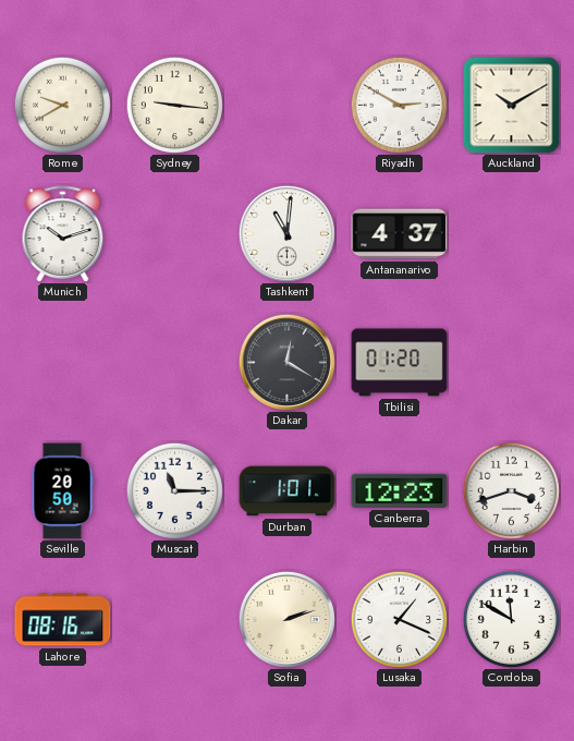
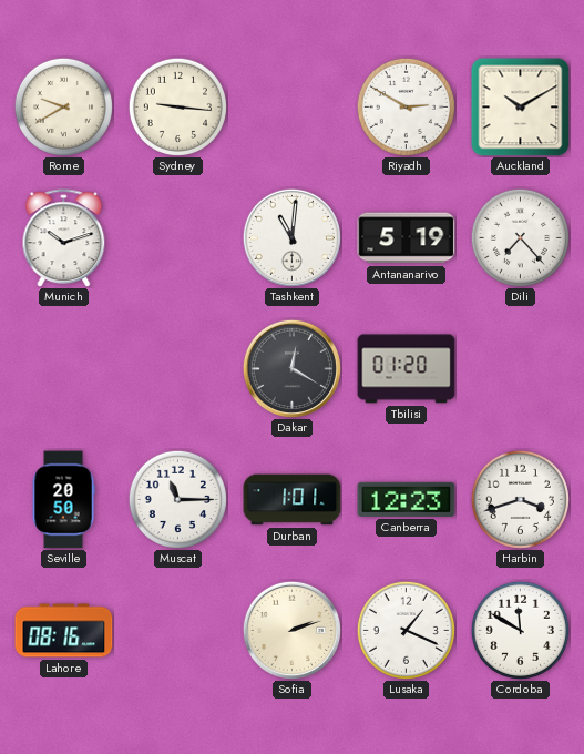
Antananarivo: 4:37 -> 5:19 (407, 238)
Dili: none -> 7:23 (520, 237)
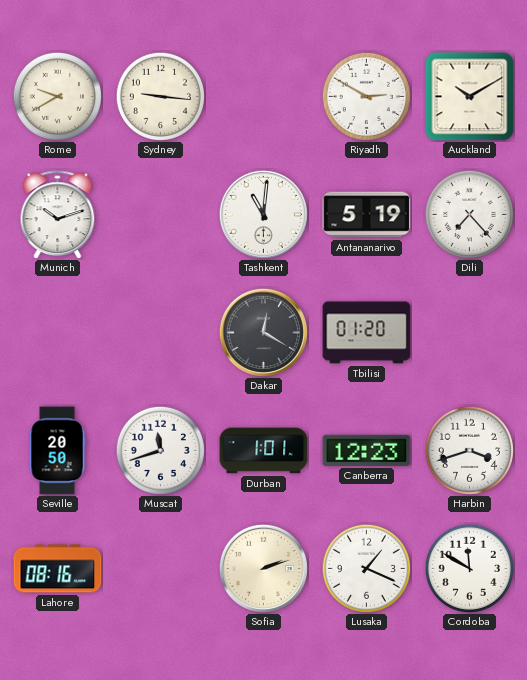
Muscat: 11:15 -> 11:42 (160, 450)
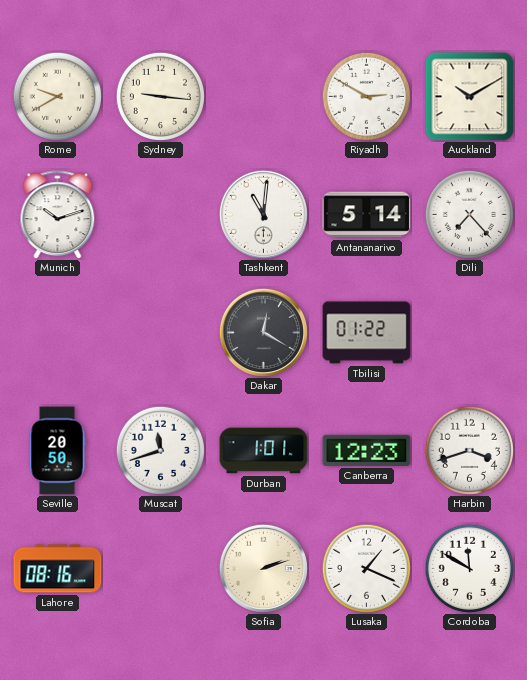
Antananarivo: 5:19 -> 5:14 (367, 215)
Tbilisi: 01:20 -> 01:22 (367, 333)
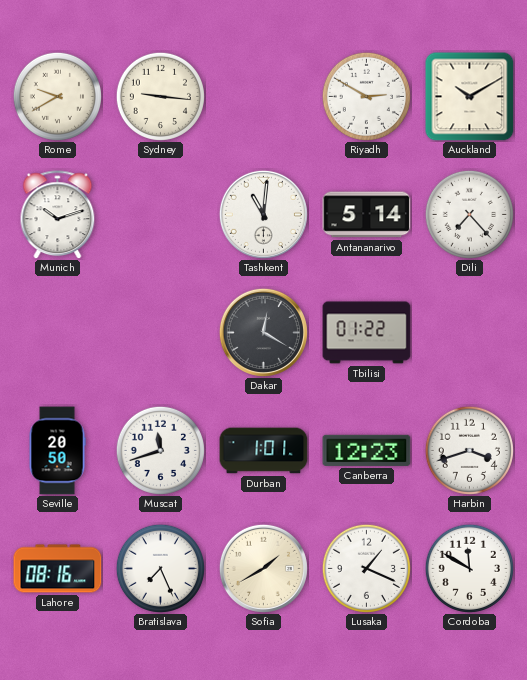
Bratislava: none -> 7:26 (160, 568)
Sofia: 2:12 -> 1:40 (263, 568)
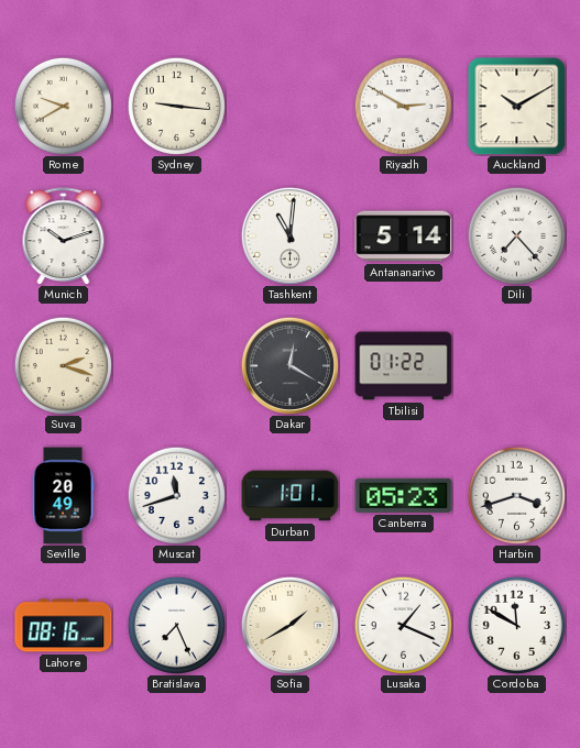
Suva: none -> 2:18 (63, 365)
Seville: 20:50 -> 20:49 (63, 496)
Canberra: 12:23 -> 05:23 (404, 495)
